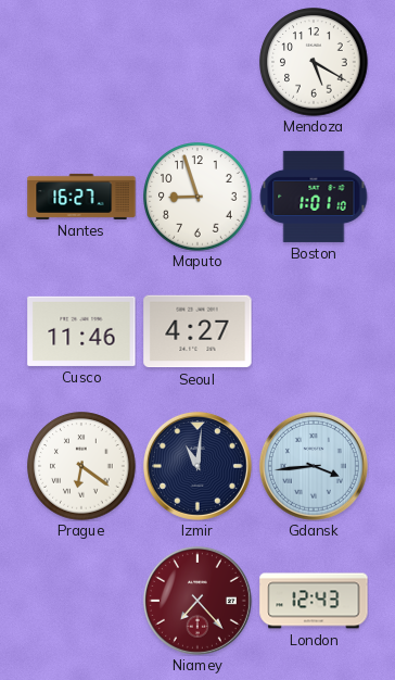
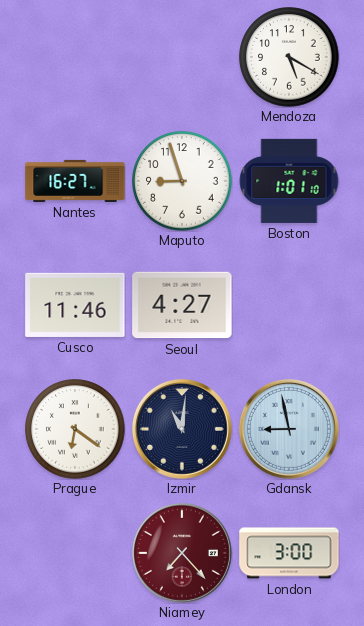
Gdansk: 3:44 -> 8:58 (289, 429)
London: 12:43 -> 3:00 (289, 553)
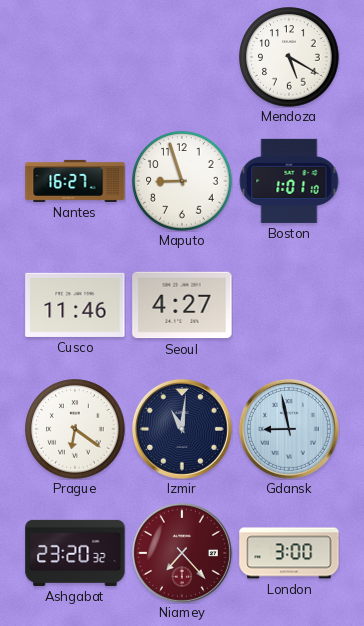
Ashgabat: none -> 23:20 (75, 553)
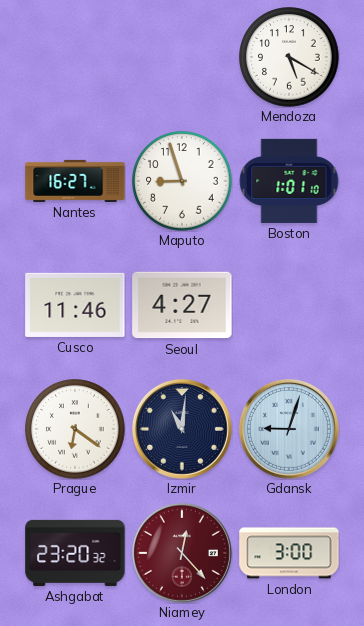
Gdansk: 8:58 -> 9:03 (289, 429)
Niamey: 7:23 -> 12:23 (182, 553)
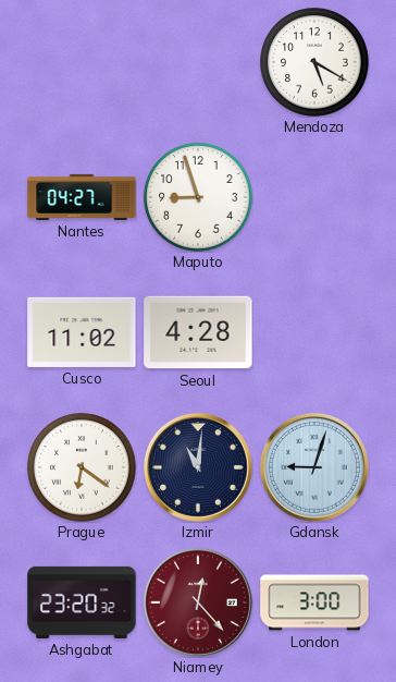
Nantes: 16:27 -> 04:27 (82, 197)
Boston: 1:01 -> none (289, 181)
Cusco: 11:46 -> 11:02 (82, 332)
Seoul: 4:27 -> 4:28 (198, 332)
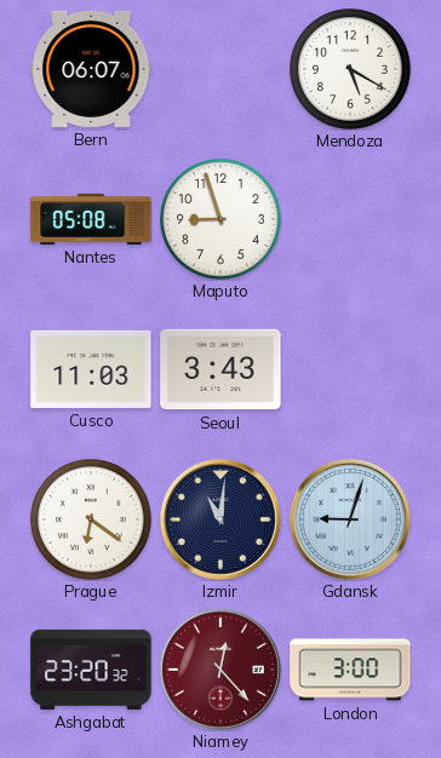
Bern: none -> 06:07 (91, 69)
Nantes: 04:27 -> 05:08 (91, 219)
Cusco: 11:02 -> 11:03 (91, 369)
Seoul: 4:28 -> 3:43 (220, 369)
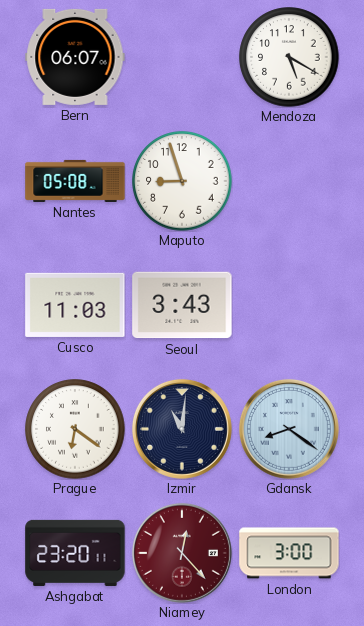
Gdansk: 9:03 -> 8:21 (289, 429)
Ashgabat: 23:20:32 -> 23:20:11 (75, 553)
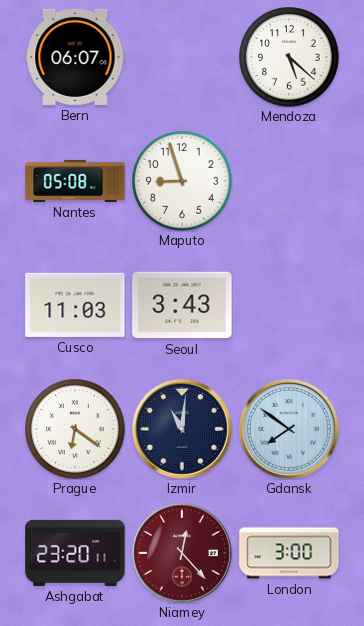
Mendoza: 5:20 -> 5:22 (289, 57)
Gdansk: 8:21 -> 7:51 (289, 429)
